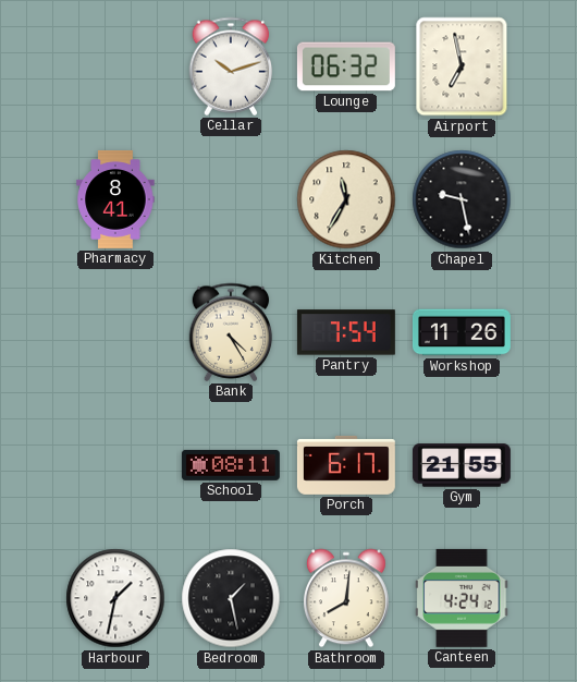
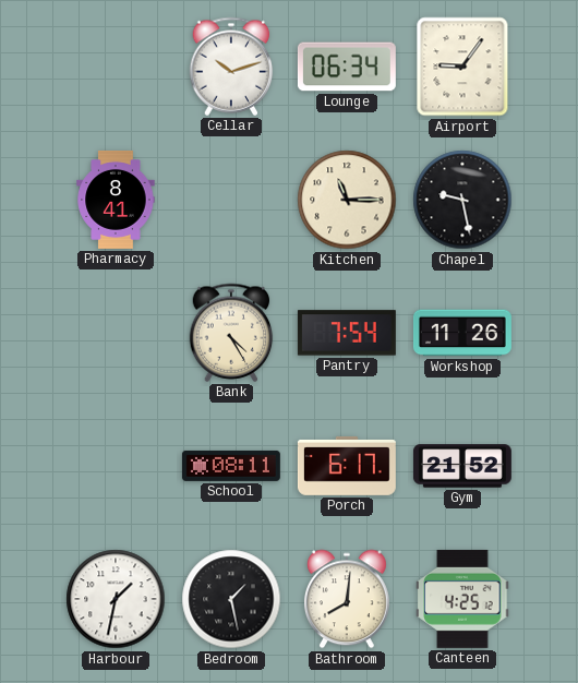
Lounge: 06:32 -> 06:34 (347, 67)
Airport: 6:58 -> 9:06 (462, 67)
Kitchen: 11:35 -> 11:15 (347, 200)
Gym: 21:55 -> 21:52 (462, 466)
Canteen: 4:24 -> 4:25 (462, 599)
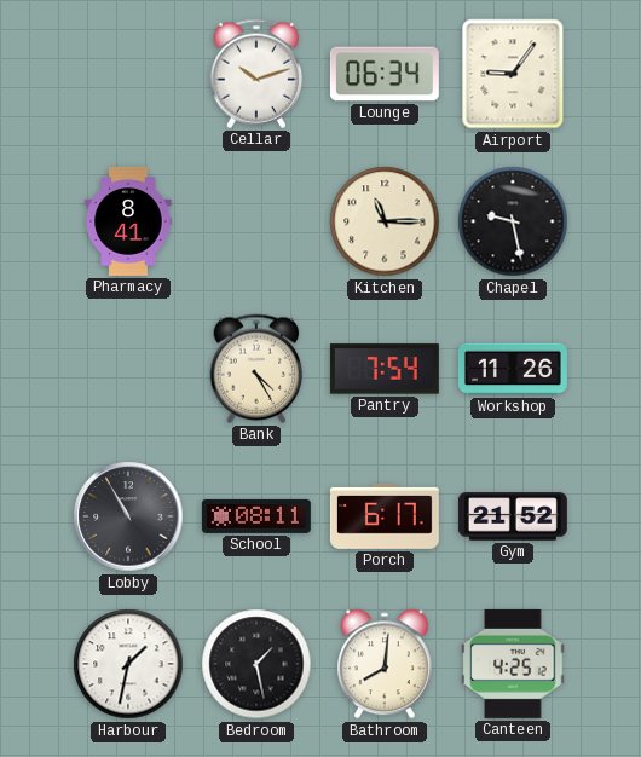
Lobby: none -> 10:55 (128, 516)
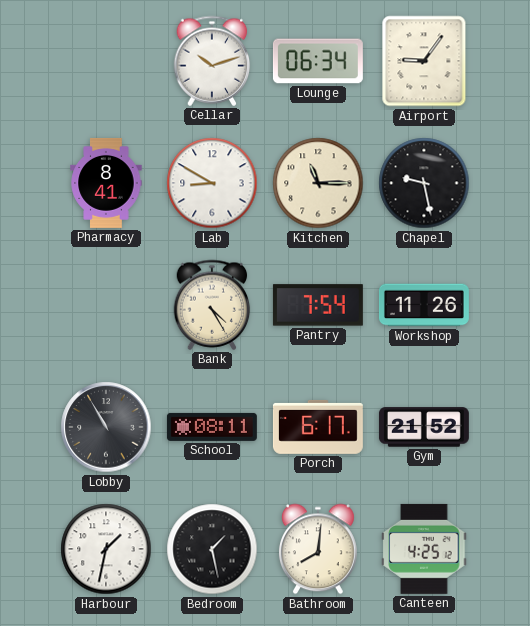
Lab: none -> 8:50 (212, 183)
